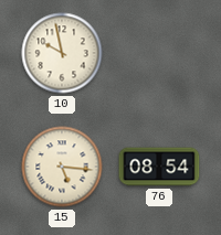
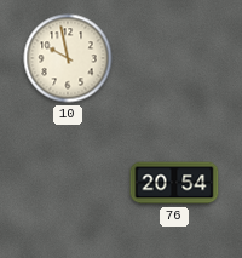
15: 5:16 -> none (62, 167)
76: 08:54 -> 20:54 (174, 183)
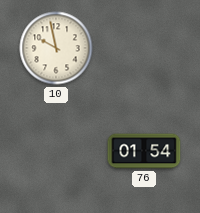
76: 20:54 -> 01:54 (144, 151)
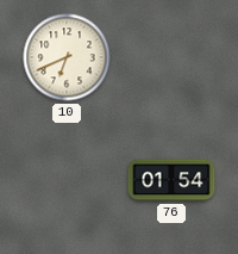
10: 9:58 -> 6:41 (67, 57)
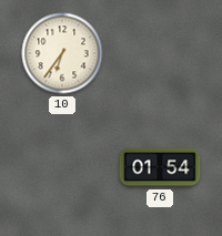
10: 6:41 -> 6:36 (62, 53)
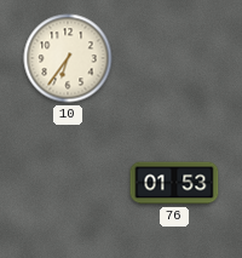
76: 01:54 -> 01:53 (174, 183)
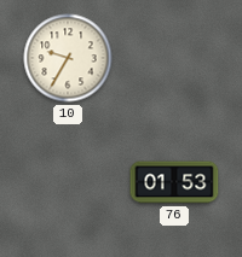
10: 6:36 -> 9:35 (68, 58)
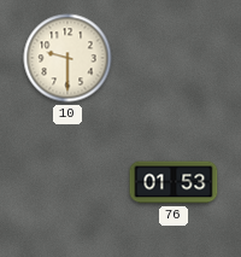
10: 9:35 -> 9:30 (67, 58)
